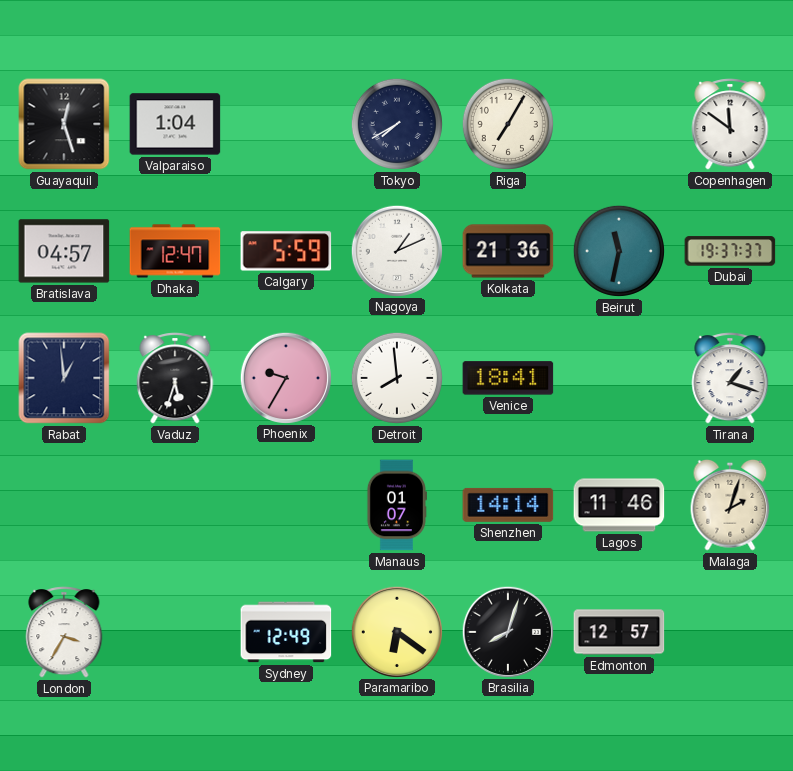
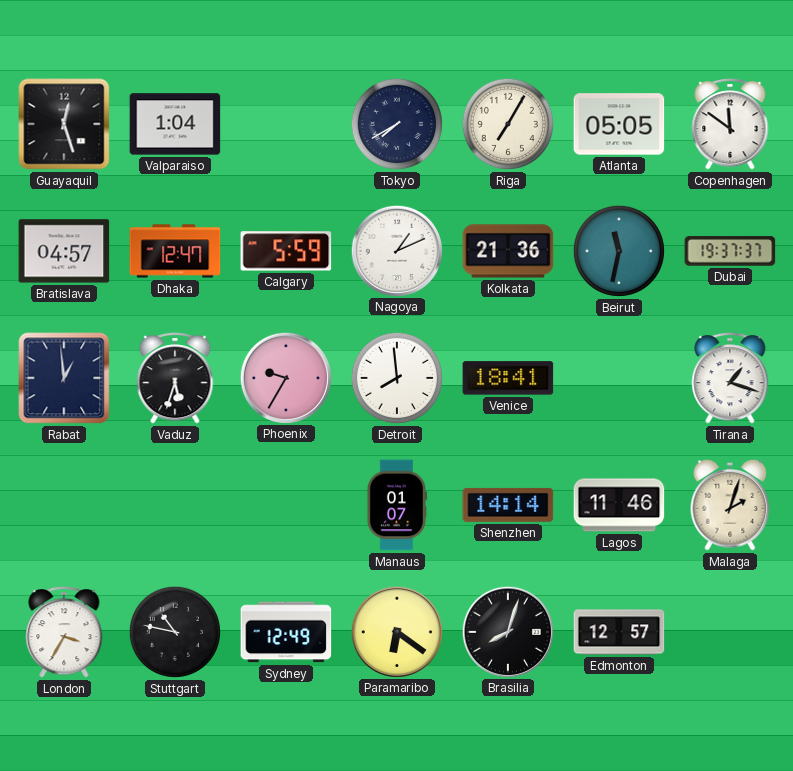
Atlanta: none -> 05:05 (619, 124)
Stuttgart: none -> 10:47 (175, 632)
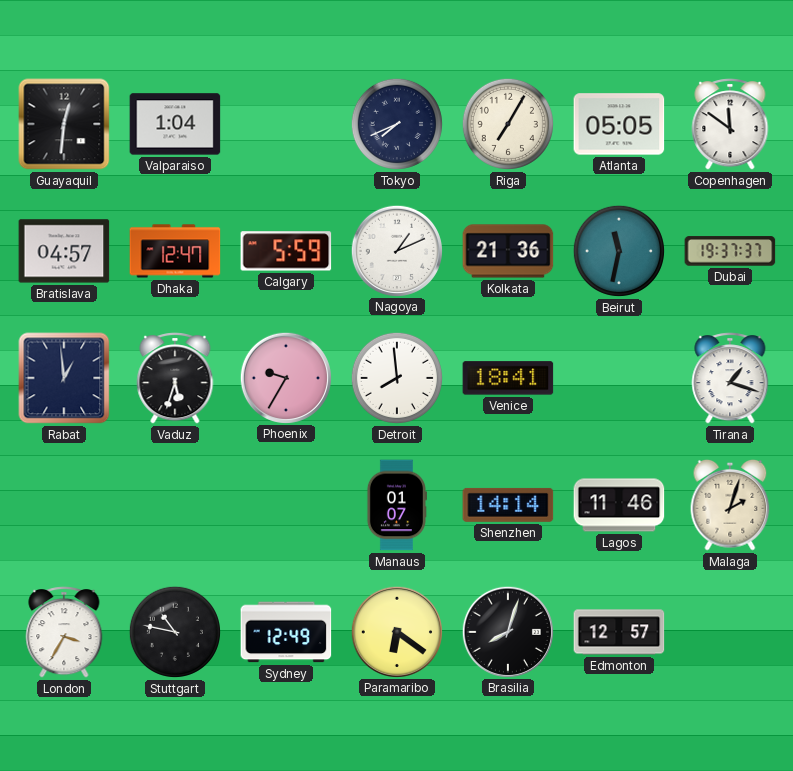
Guayaquil: 12:27 -> 12:31 (64, 124)
Tokyo: 7:40 -> 7:41 (397, 124)
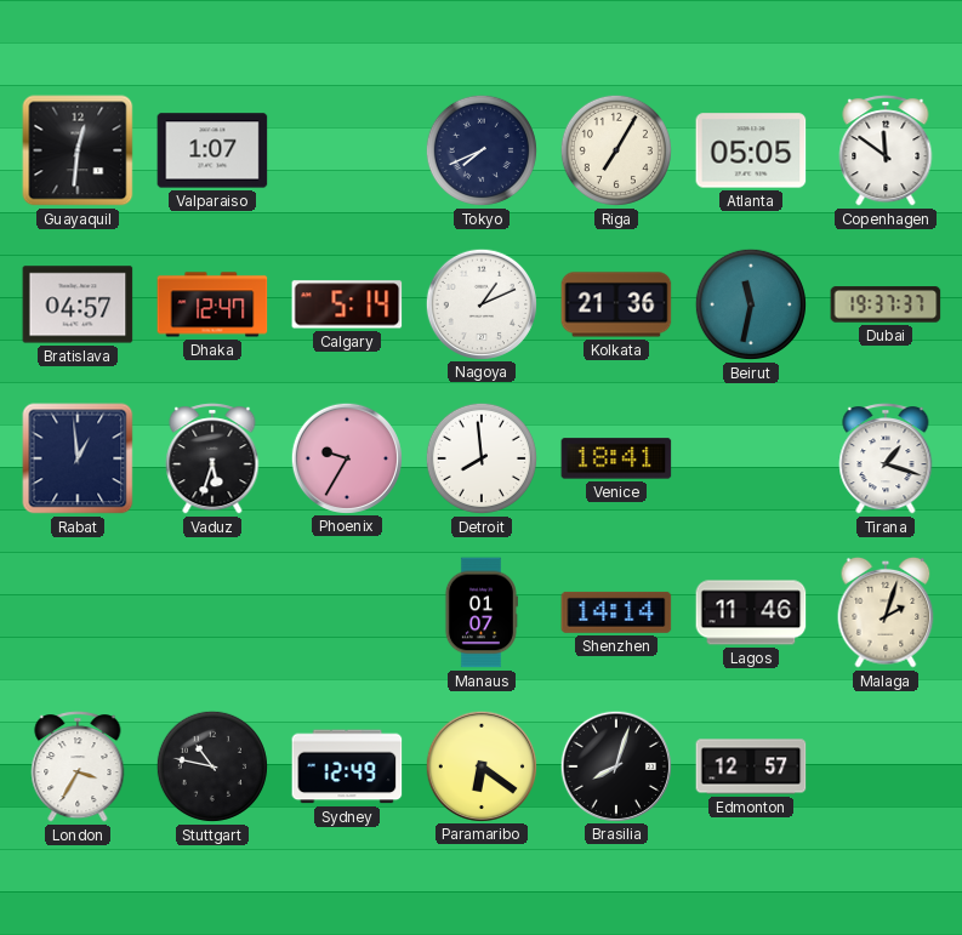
Valparaiso: 1:04 -> 1:07 (212, 150)
Calgary: 5:59 -> 5:14 (347, 304)
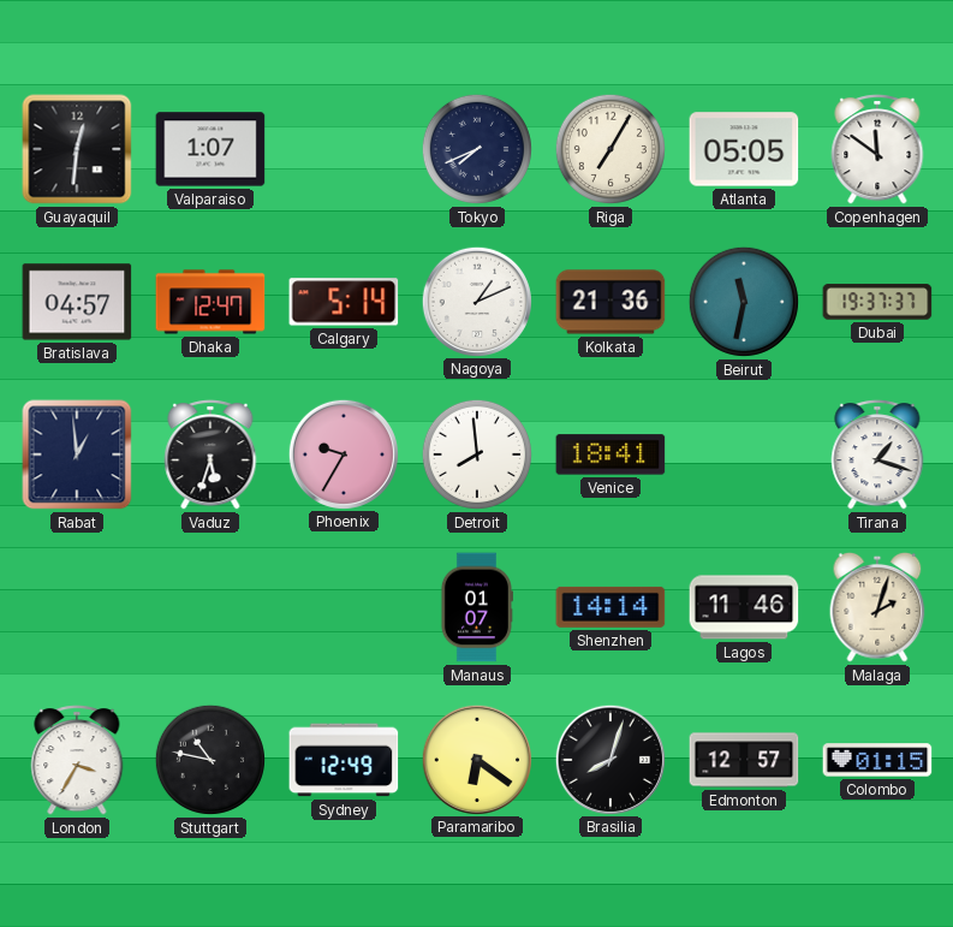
Colombo: none -> 01:15 (877, 760)
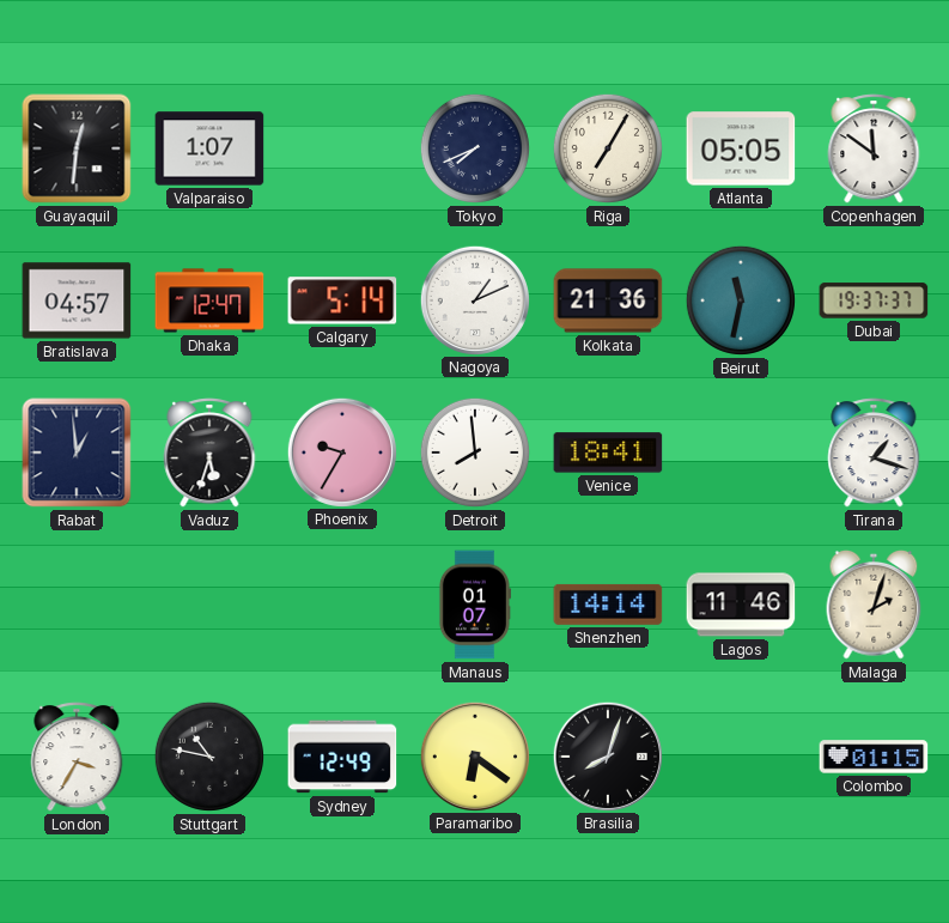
Edmonton: 12:57 -> none (744, 760)
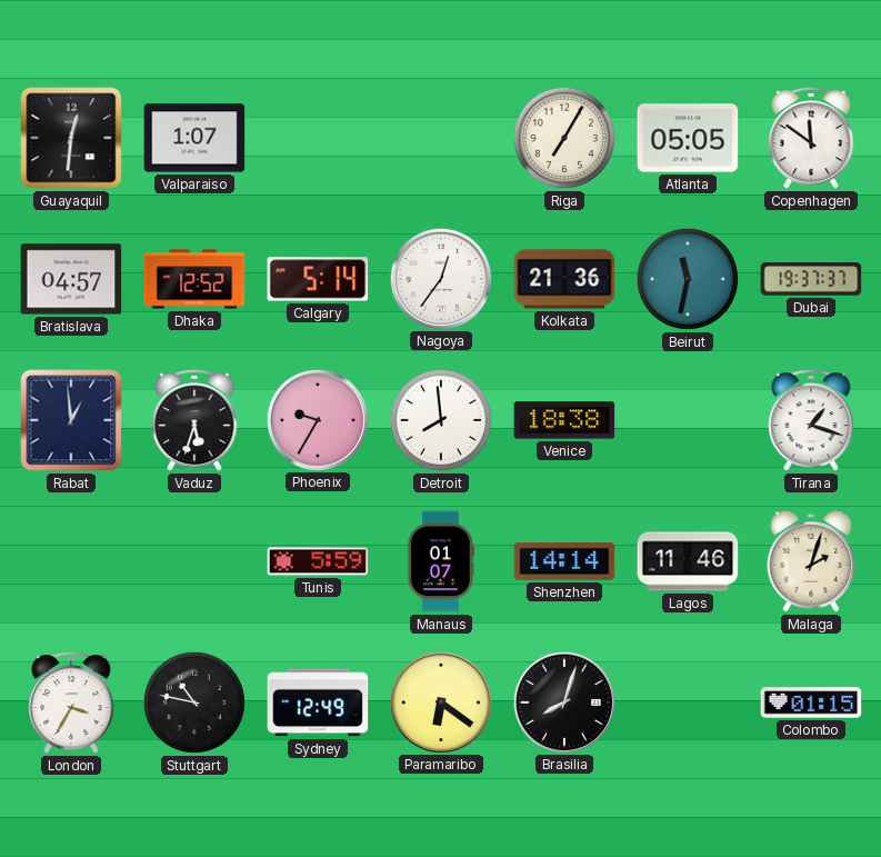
Tokyo: 7:41 -> none (475, 148)
Dhaka: 12:47 -> 12:52 (194, 279)
Nagoya: 1:11 -> 12:36 (440, 278)
Venice: 18:41 -> 18:38 (564, 420)
Tunis: none -> 5:59 (318, 561)
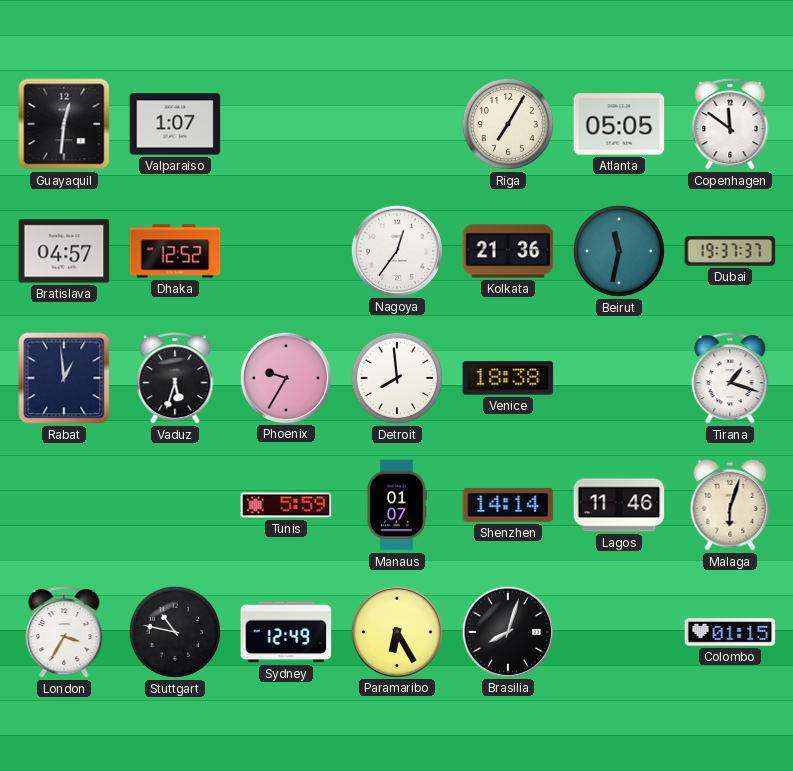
Calgary: 5:14 -> none (318, 279)
Malaga: 2:03 -> 6:03 (730, 505)
Paramaribo: 6:21 -> 6:25 (396, 631)
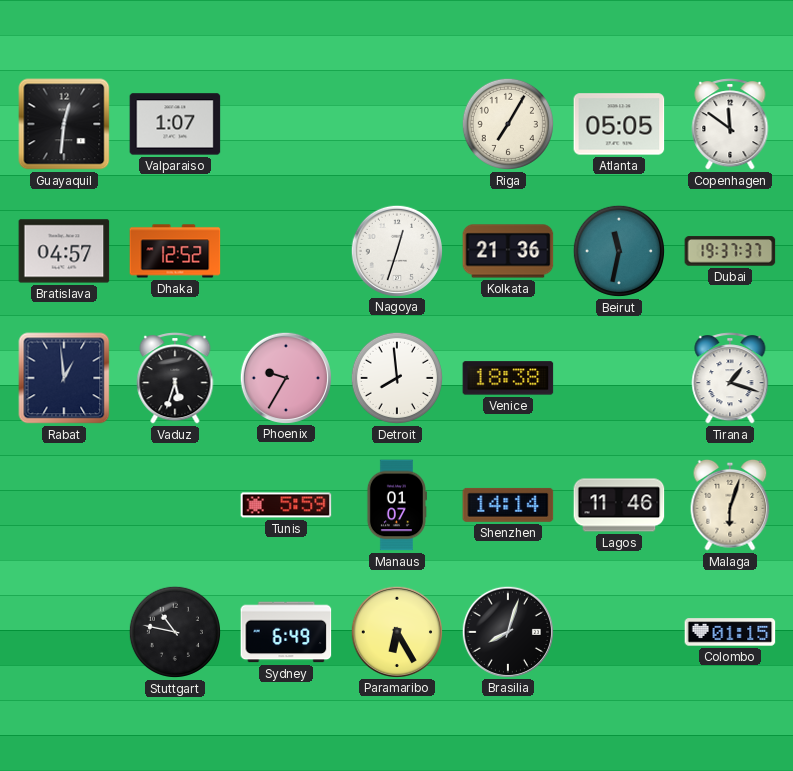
Nagoya: 12:36 -> 12:33 (396, 250)
London: 3:35 -> none (64, 632)
Sydney: 12:49 -> 6:49 (286, 632)
